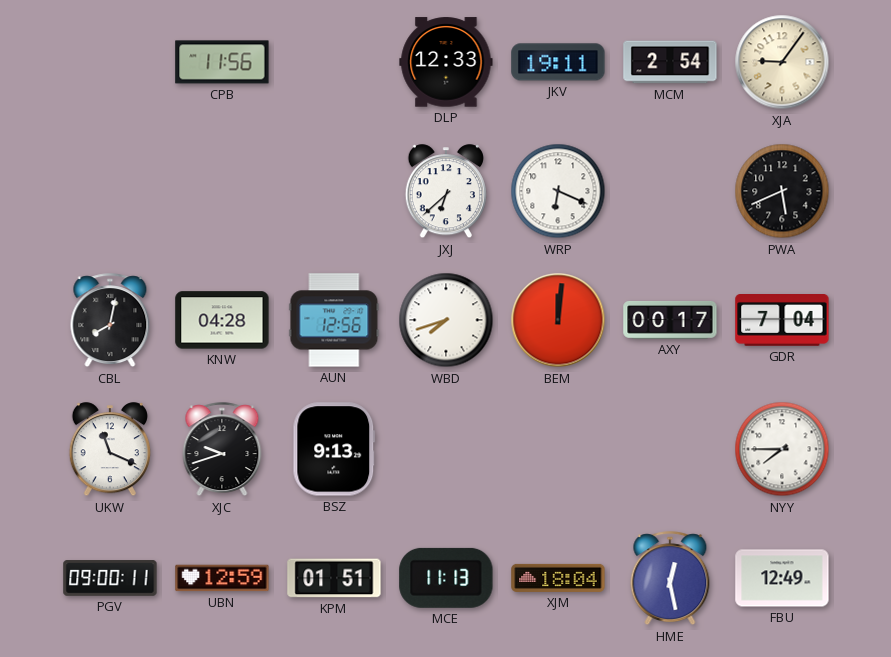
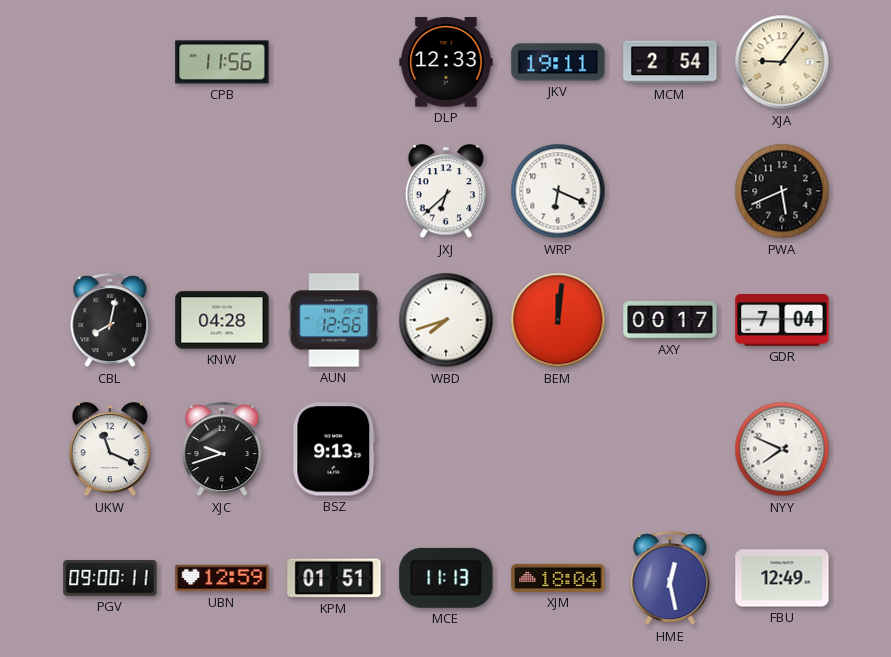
NYY: 7:45 -> 7:49 (782, 449)
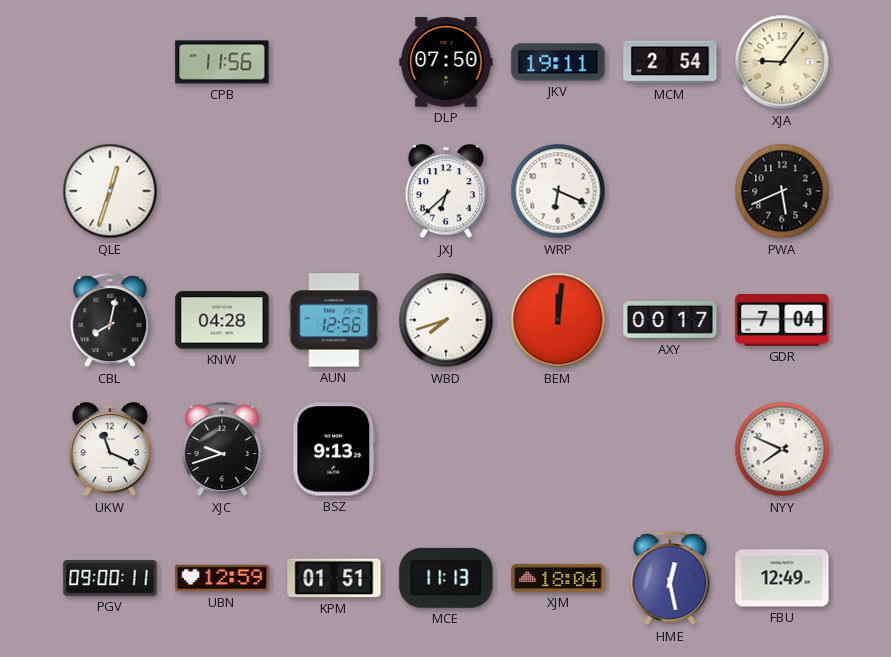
DLP: 12:33 -> 07:50 (446, 62)
QLE: none -> 12:33 (110, 191)
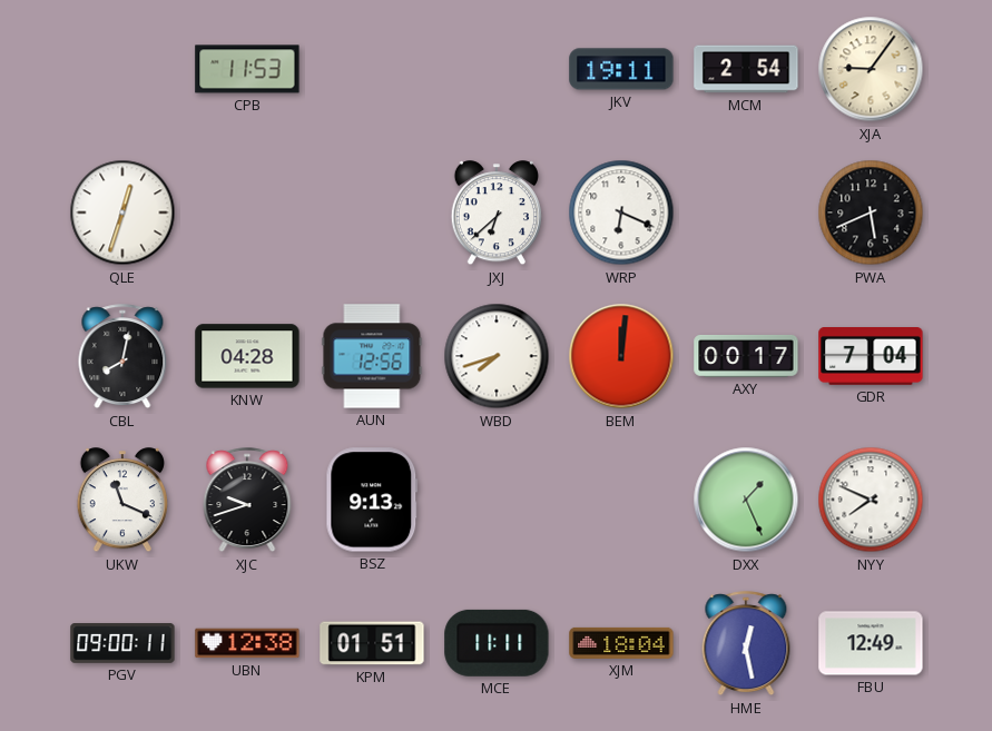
CPB: 11:56 -> 11:53 (247, 69)
DLP: 07:50 -> none (446, 62)
DXX: none -> 1:26 (746, 500)
UBN: 12:59 -> 12:38 (247, 643)
MCE: 11:13 -> 11:11 (497, 643)
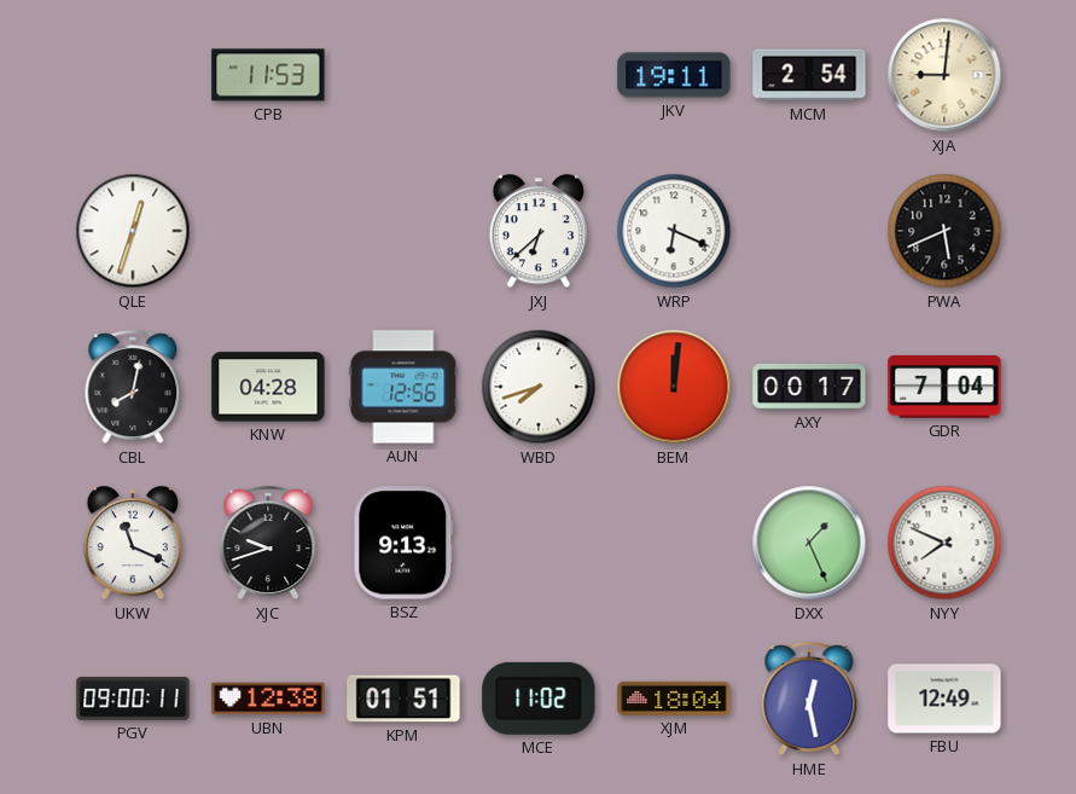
XJA: 9:06 -> 9:01 (944, 75)
MCE: 11:11 -> 11:02 (539, 699)
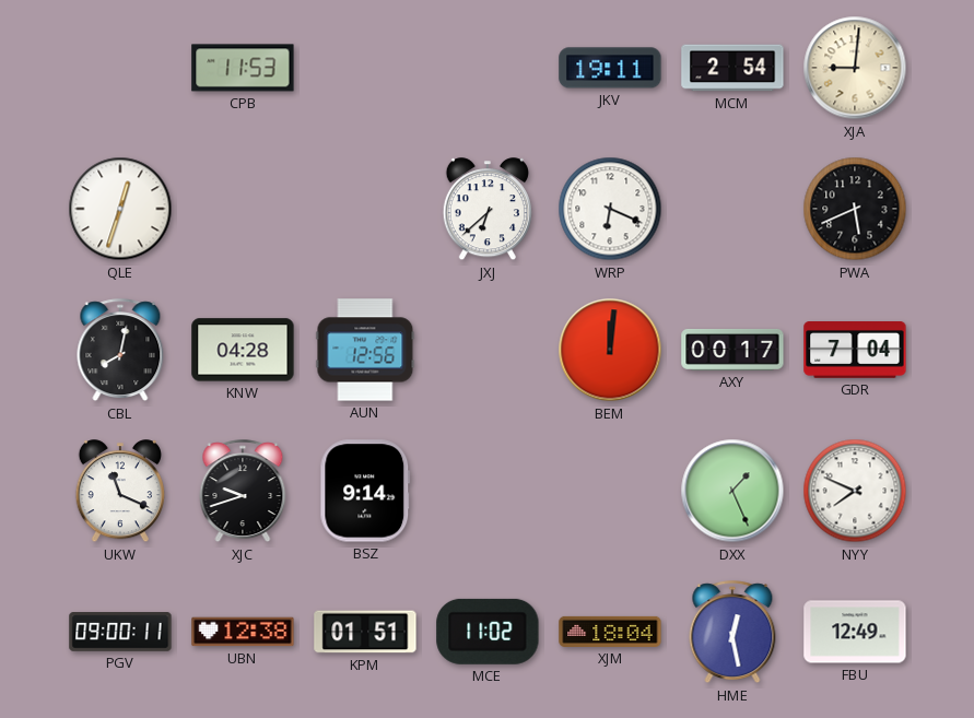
WBD: 7:42 -> none (539, 387)
BSZ: 9:13 -> 9:14 (365, 491)
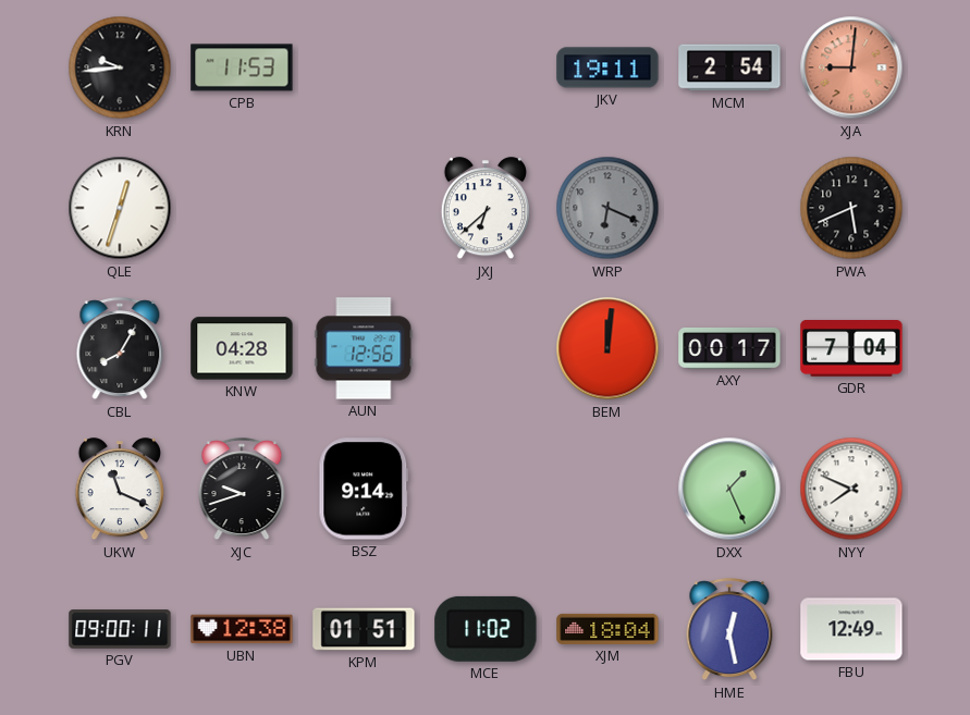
KRN: none -> 9:44 (120, 67)
XJA dial: cream -> salmon (851, 67)
WRP dial: white -> grey (607, 208)
CBL: 8:02 -> 8:05 (120, 349)
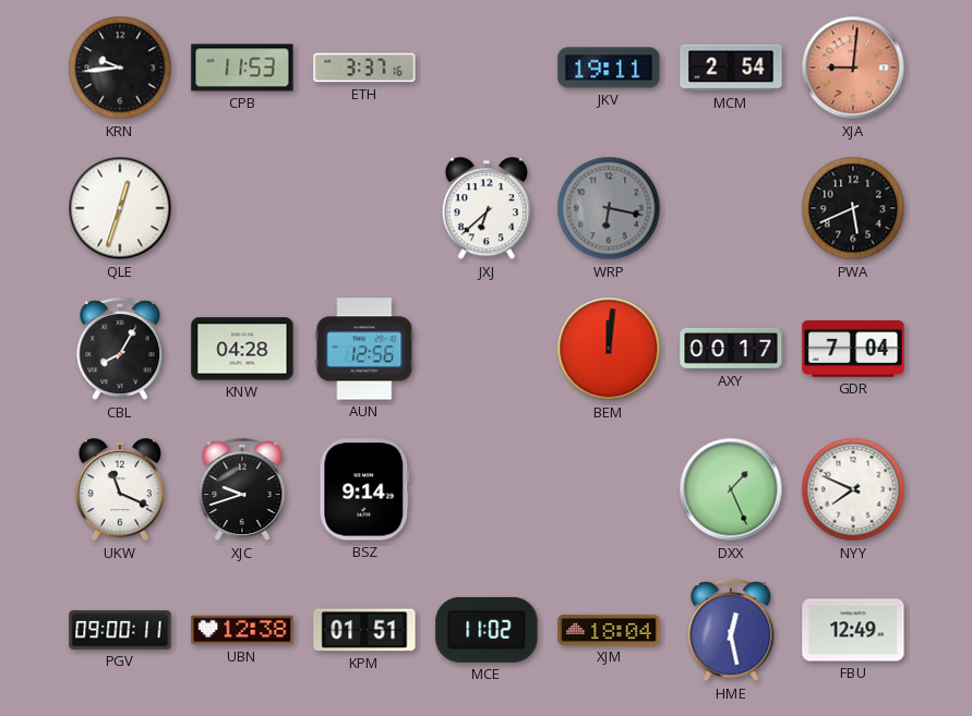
ETH: none -> 3:37 (364, 68)
WRP: 6:19 -> 6:17 (609, 208)
